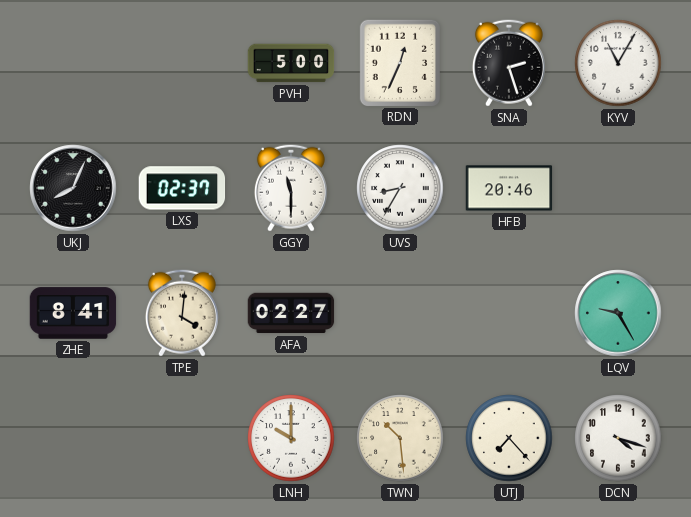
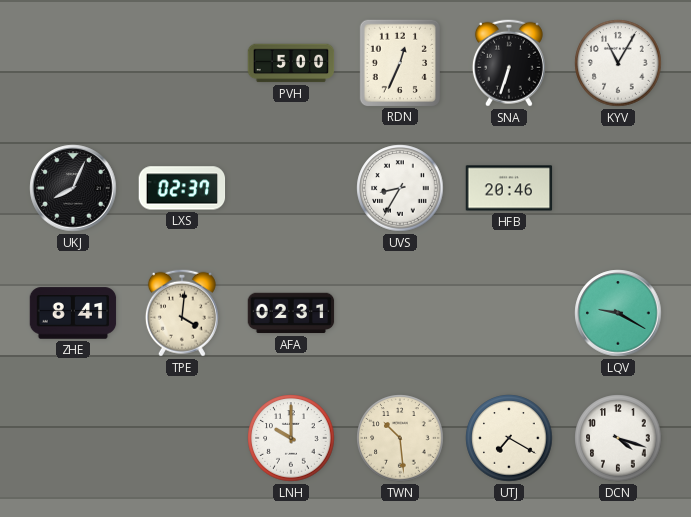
SNA: 2:27 -> 6:33 (509, 63)
GGY: 11:30 -> none (291, 188)
AFA: 02:27 -> 02:31 (291, 313)
LQV: 9:25 -> 9:20 (618, 313)
UTJ: 7:23 -> 7:20 (509, 438)
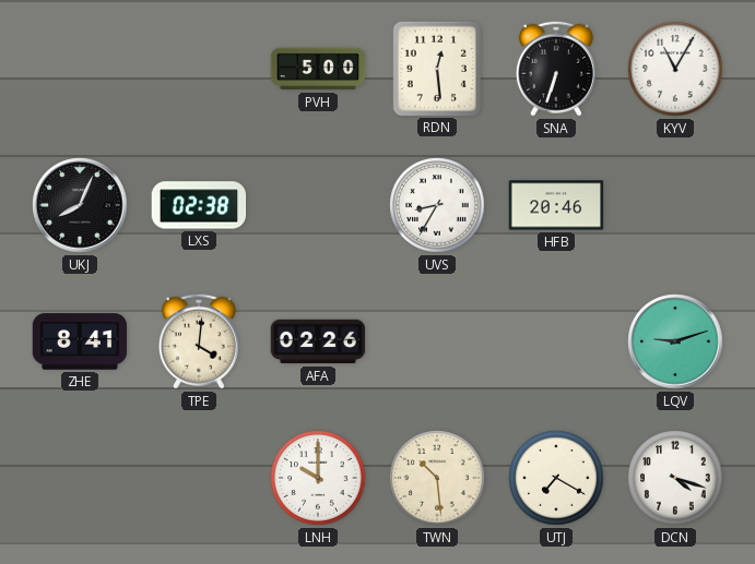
RDN: 12:34 -> 12:29 (437, 68)
LXS: 02:37 -> 02:38 (199, 205)
AFA: 02:31 -> 02:26 (318, 341)
LQV: 9:20 -> 9:12 (675, 341)
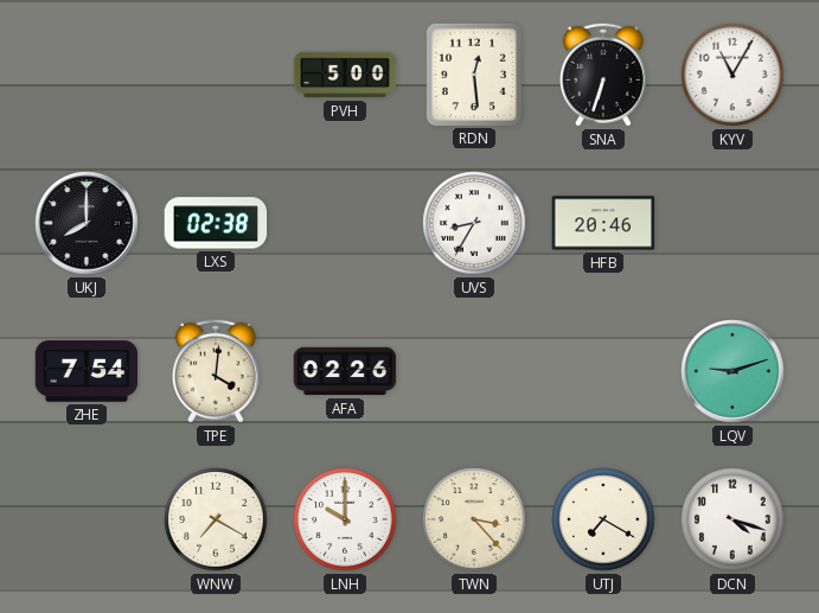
UKJ: 8:04 -> 8:00 (87, 223)
ZHE: 8:41 -> 7:54 (87, 371)
WNW: none -> 7:20 (216, 519)
TWN: 10:29 -> 3:23 (474, 519)
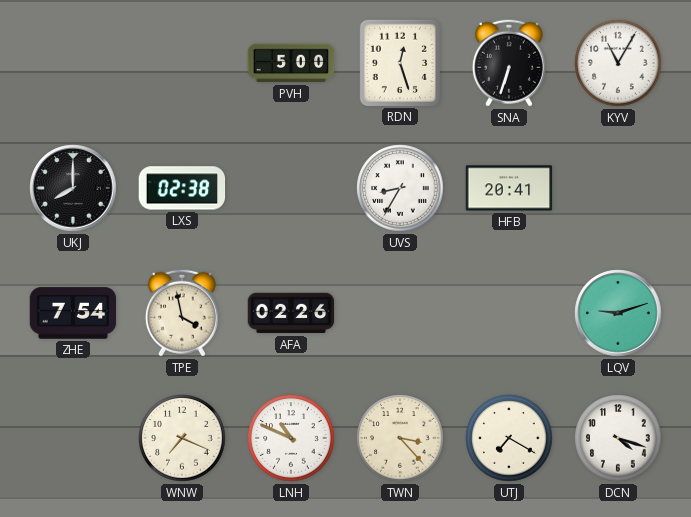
RDN: 12:29 -> 12:27 (400, 62)
HFB: 20:46 -> 20:41 (509, 188)
TPE: 4:01 -> 3:58 (182, 313)
WNW: 7:20 -> 7:19 (182, 438)
LNH: 10:00 -> 10:49 (291, 438)
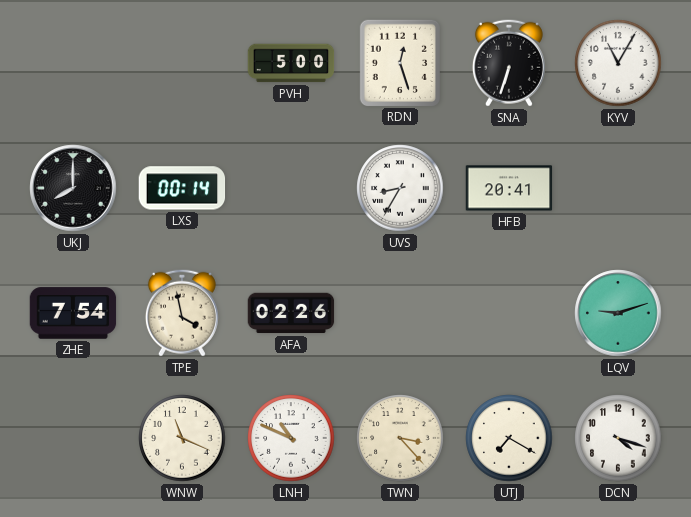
LXS: 02:38 -> 00:14 (182, 188)
WNW: 7:19 -> 11:19 (182, 438)
